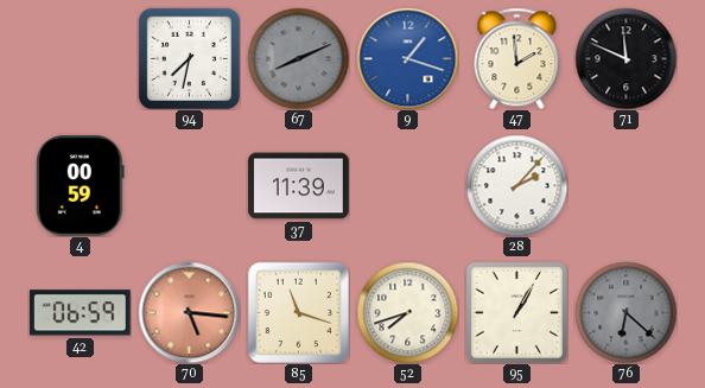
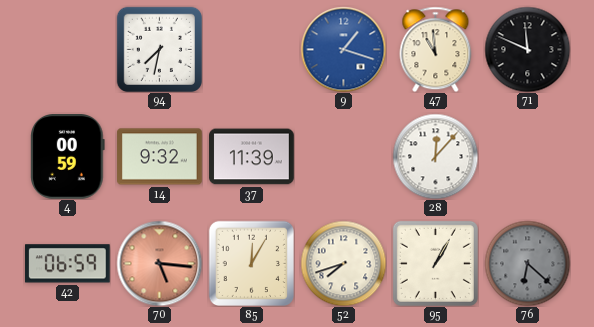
67: 8:11 -> none (298, 58)
47: 1:59 -> 10:59 (436, 49)
14: none -> 9:32 (160, 157)
28: 2:07 -> 12:07 (435, 156)
85: 11:18 -> 12:05 (251, 263)
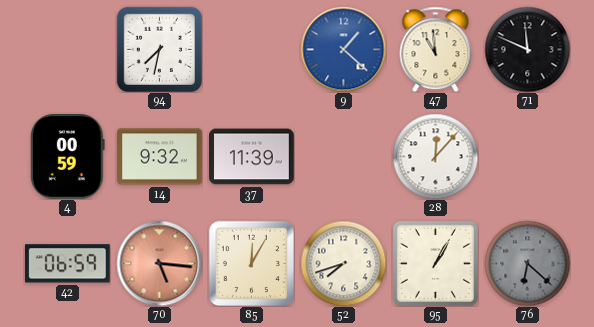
9: 1:18 -> 1:22 (343, 49)
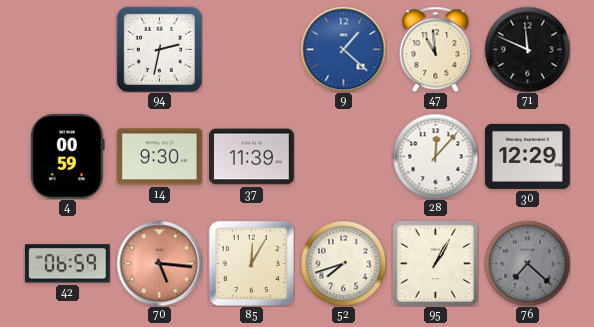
94: 7:32 -> 2:32 (159, 49)
14: 9:32 -> 9:30 (160, 157)
30: none -> 12:29 (528, 156)
76: 6:22 -> 7:22 (527, 263)
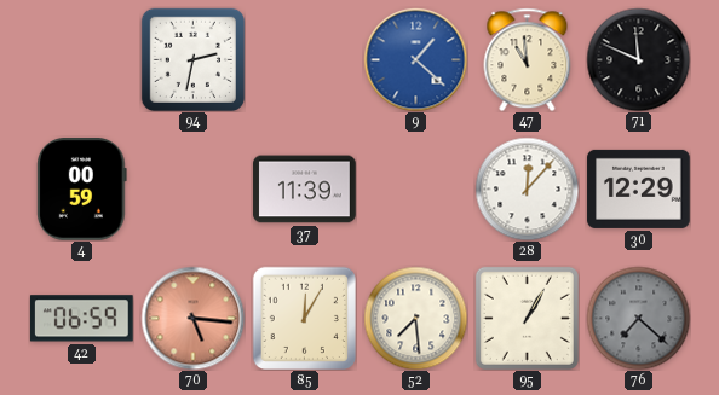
14: 9:30 -> none (160, 157)
52: 7:42 -> 7:29 (415, 318)
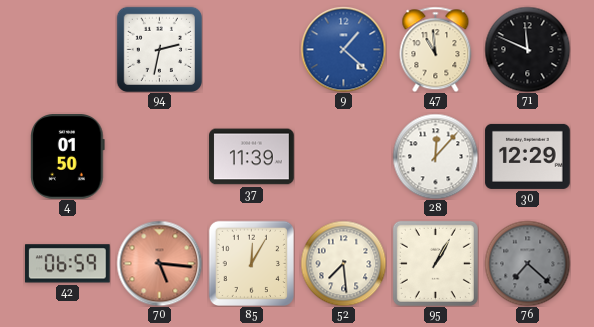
4: 00:59 -> 01:50 (68, 157)
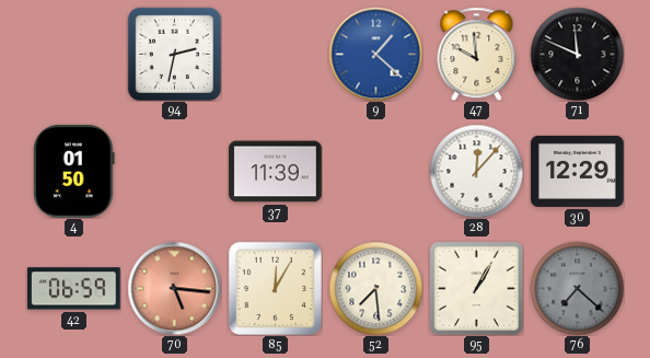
47: 10:59 -> 9:59 (477, 54)
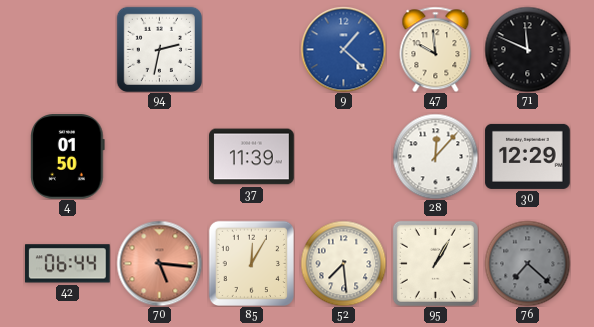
42: 06:59 -> 06:44 (67, 264)
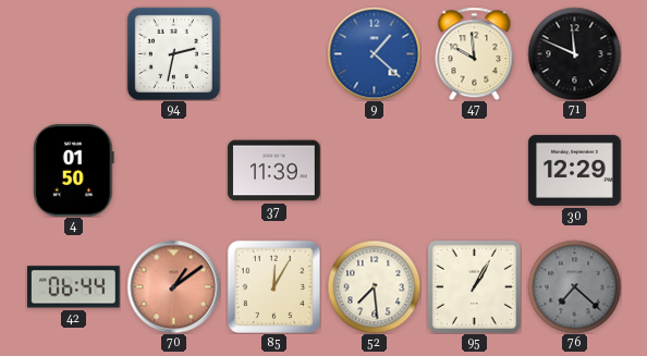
28: 12:07 -> none (435, 156)
70: 5:16 -> 1:09 (173, 286)
